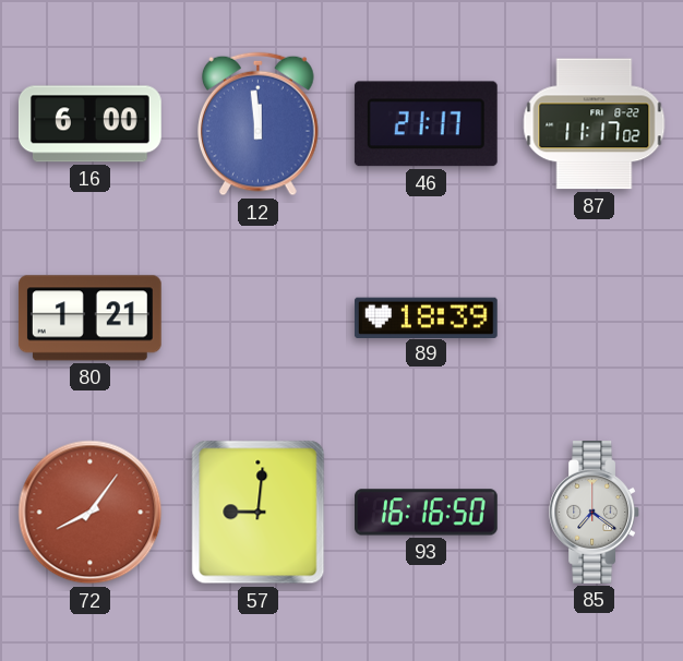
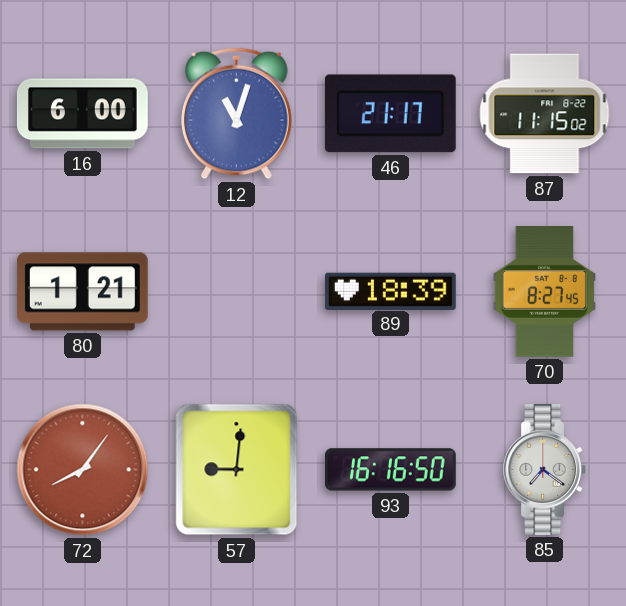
12: 11:59 -> 11:03 (237, 114)
87: 11:17 -> 11:15 (545, 114)
70: none -> 8:27 (544, 292)
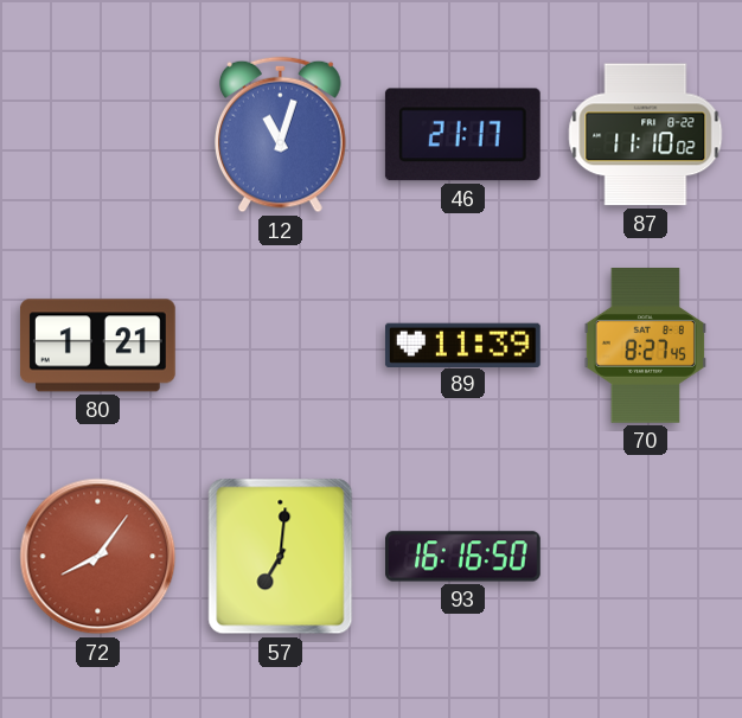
16: 6:00 -> none (82, 114)
87: 11:15 -> 11:10 (646, 135)
89: 18:39 -> 11:39 (462, 345)
57: 9:01 -> 7:01 (281, 557)
85: 7:21 -> none (544, 470)
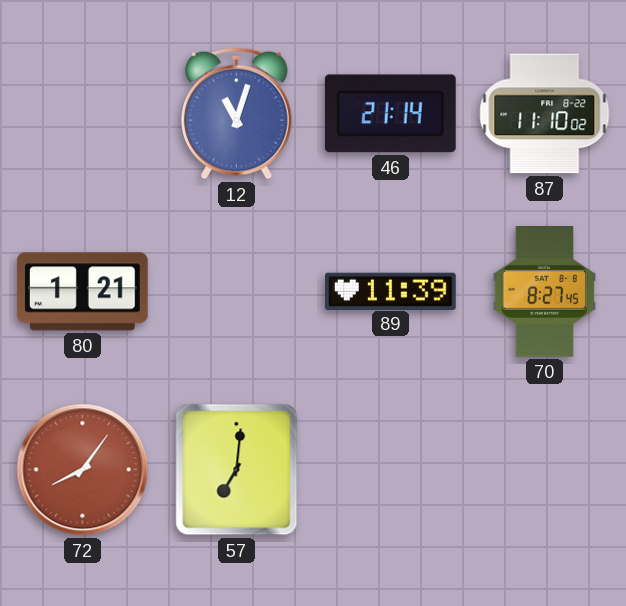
46: 21:17 -> 21:14 (390, 114)
93: 16:16 -> none (463, 557)
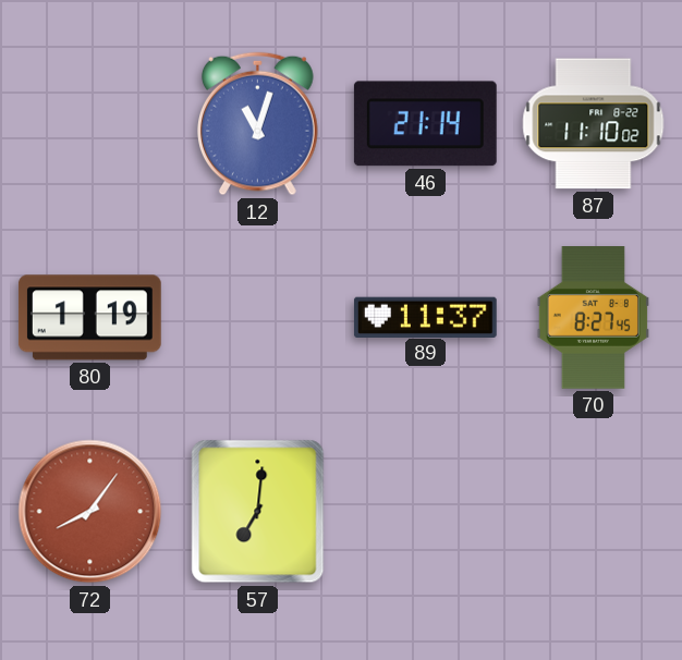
80: 1:21 -> 1:19 (89, 318)
89: 11:39 -> 11:37 (425, 317)
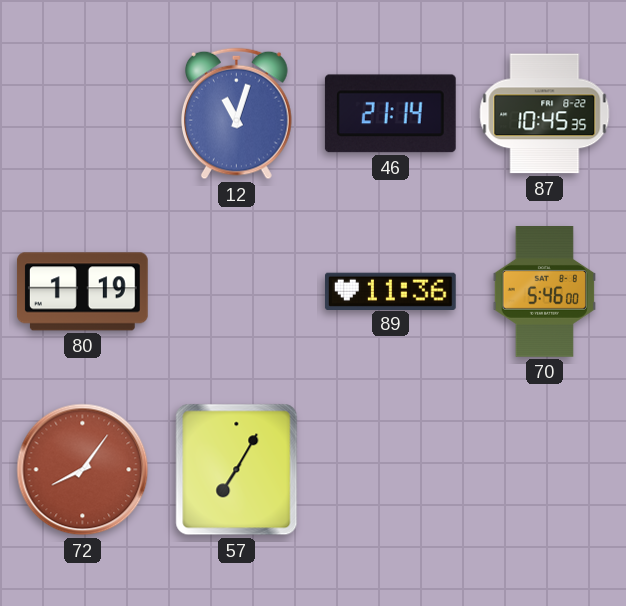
87: 11:10 -> 10:45 (545, 114)
89: 11:37 -> 11:36 (390, 291)
70: 8:27 -> 5:46 (544, 292)
57: 7:01 -> 7:05 (237, 470)
